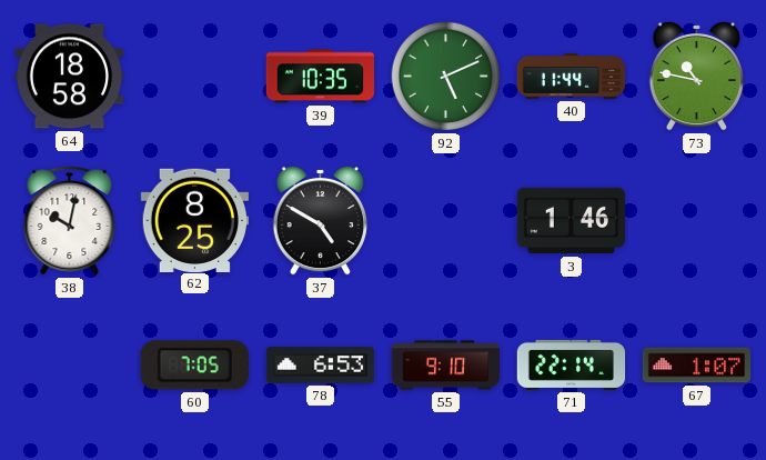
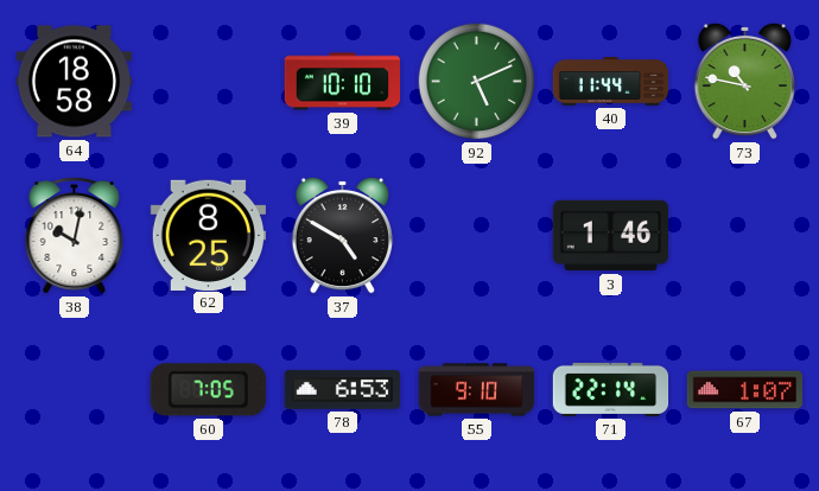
39: 10:35 -> 10:10 (342, 82)
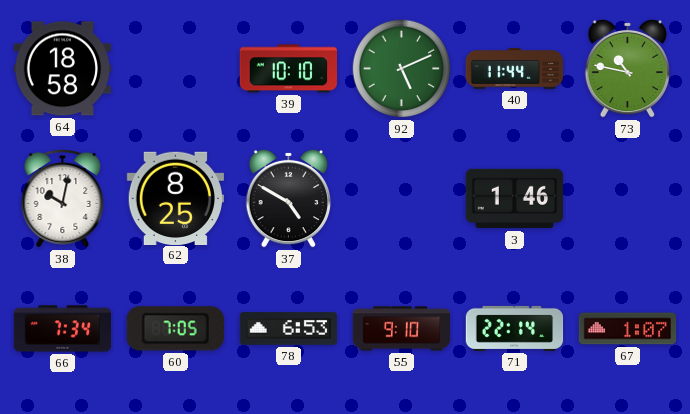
66: none -> 7:34 (63, 329)
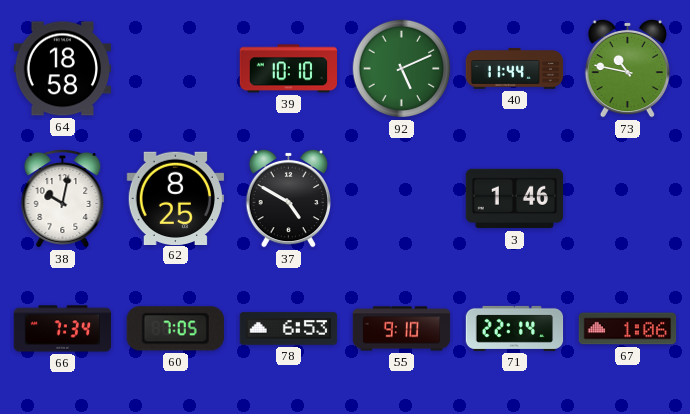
67: 1:07 -> 1:06 (628, 329)
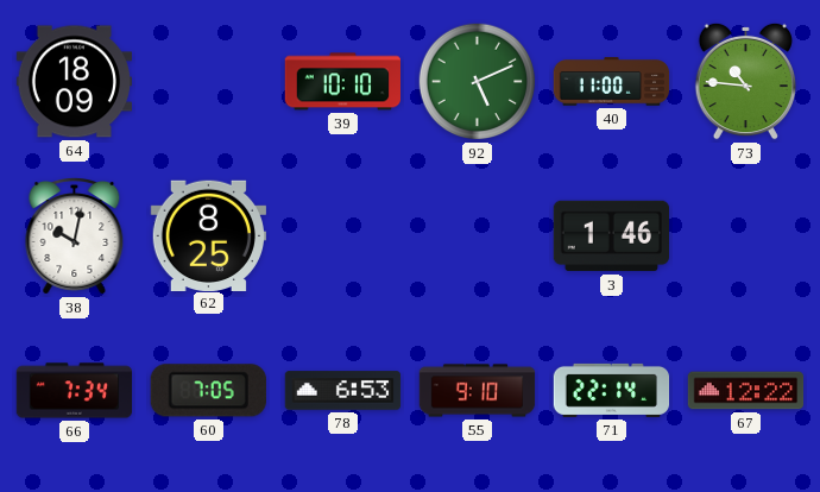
64: 18:58 -> 18:09 (75, 82)
40: 11:44 -> 11:00 (612, 82)
73: 10:47 -> 10:46 (745, 81)
37: 4:50 -> none (288, 198)
67: 1:06 -> 12:22 (746, 391)
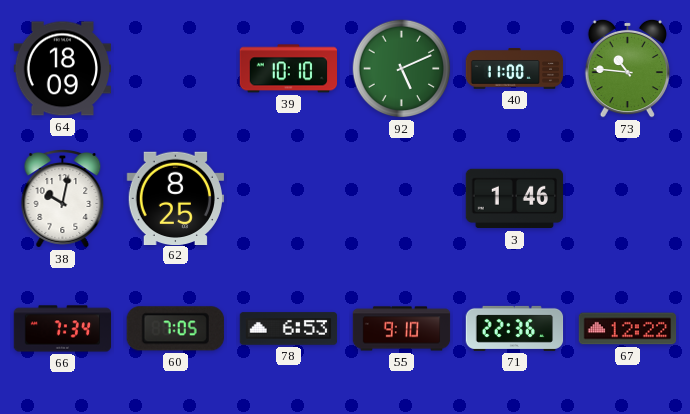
71: 22:14 -> 22:36 (515, 328)
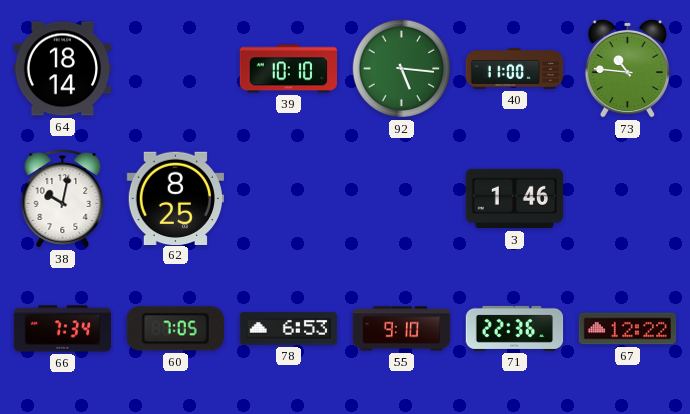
64: 18:09 -> 18:14 (63, 69)
92: 5:11 -> 5:16 (402, 69)
